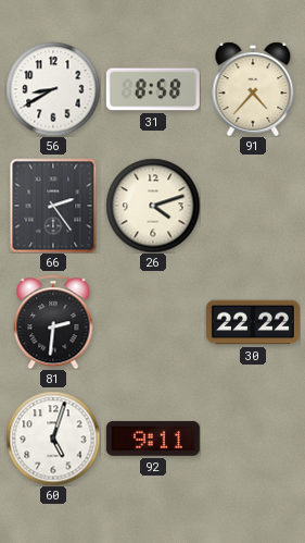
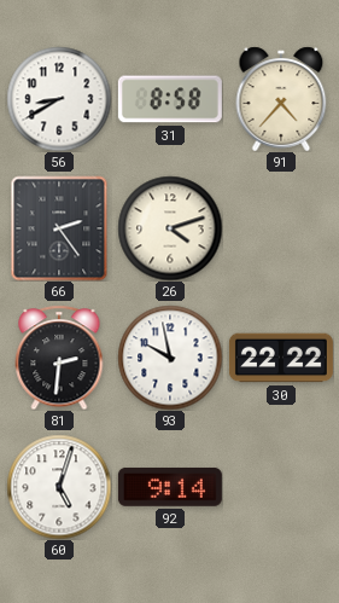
93: none -> 9:58 (170, 358)
92: 9:11 -> 9:14 (170, 487)
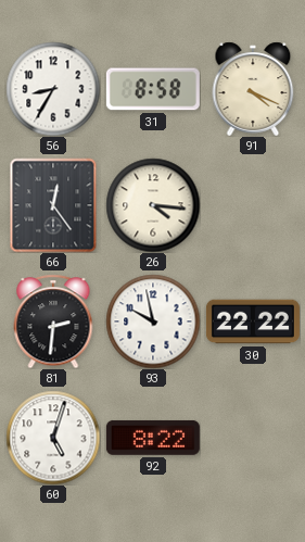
56: 8:40 -> 8:35 (53, 89)
91: 4:37 -> 4:19 (253, 89)
66: 2:24 -> 12:24 (53, 205)
26: 4:12 -> 4:16 (153, 205)
92: 9:14 -> 8:22 (153, 438)
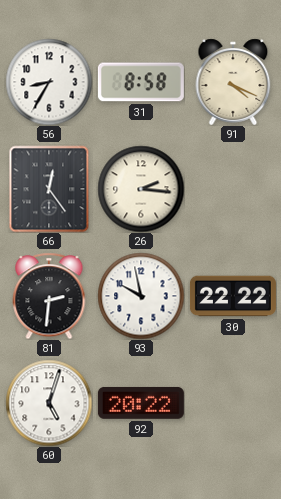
26: 4:16 -> 2:16 (141, 189)
92: 8:22 -> 20:22 (141, 403)
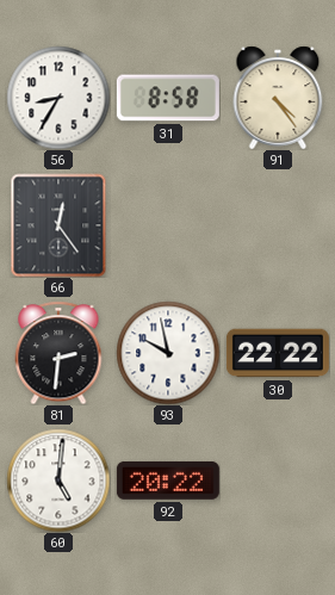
91: 4:19 -> 4:24 (278, 98)
26: 2:16 -> none (141, 189)
60: 5:03 -> 5:01 (58, 481)
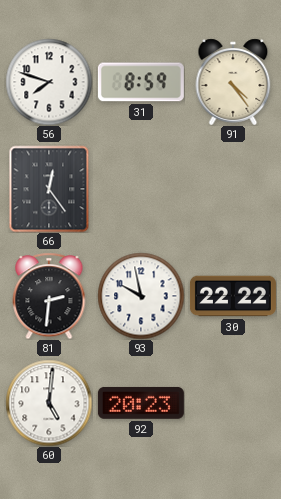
56: 8:35 -> 7:48 (49, 82)
31: 8:58 -> 8:59 (141, 82)
92: 20:22 -> 20:23 (141, 403)
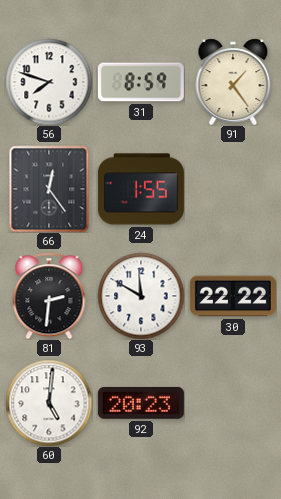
91: 4:24 -> 1:24 (233, 82)
24: none -> 1:55 (141, 189)
93: 9:58 -> 11:50 (141, 296)
